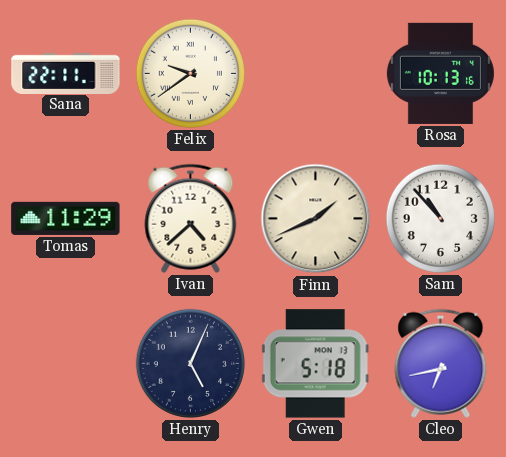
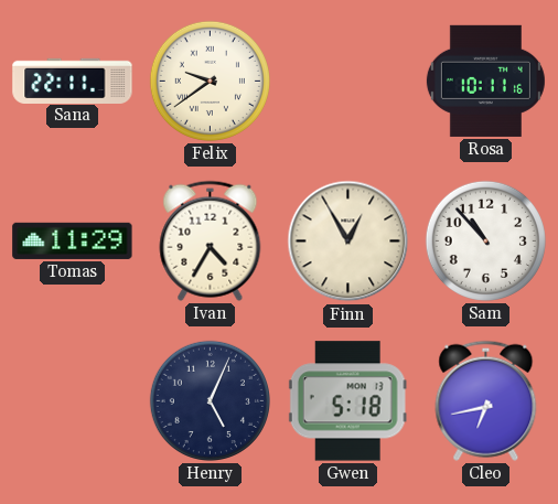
Rosa: 10:13 -> 10:11 (485, 81)
Ivan: 4:38 -> 4:35 (211, 240)
Finn: 1:41 -> 12:55 (348, 242)
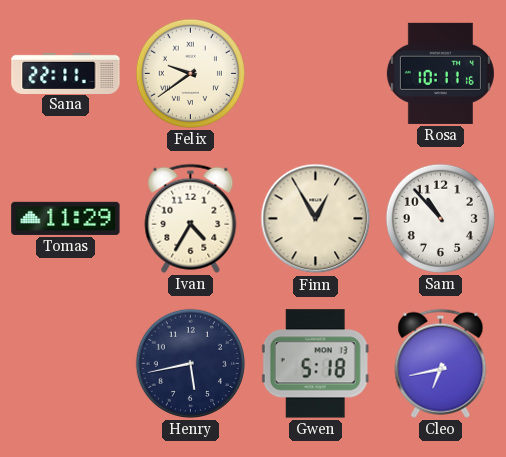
Henry: 5:04 -> 5:43 (190, 363)
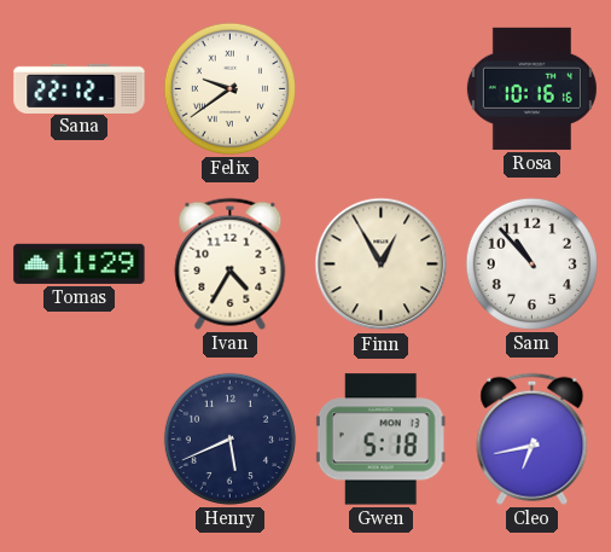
Sana: 22:11 -> 22:12 (80, 88)
Rosa: 10:11 -> 10:16 (531, 88)
Henry: 5:43 -> 5:41 (229, 438)
